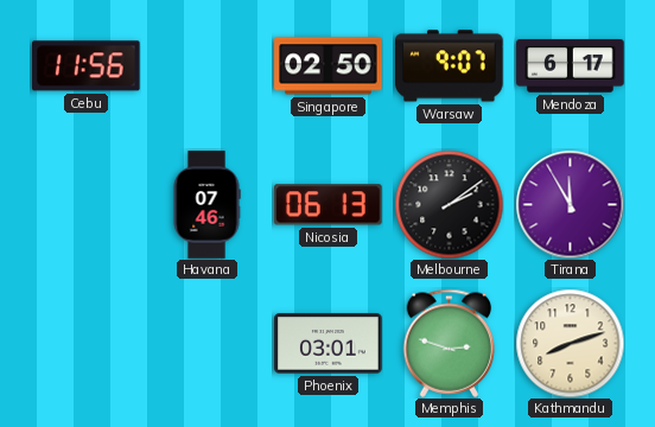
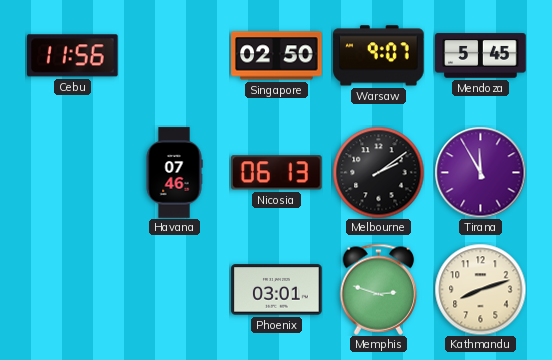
Mendoza: 6:17 -> 5:45 (481, 56)
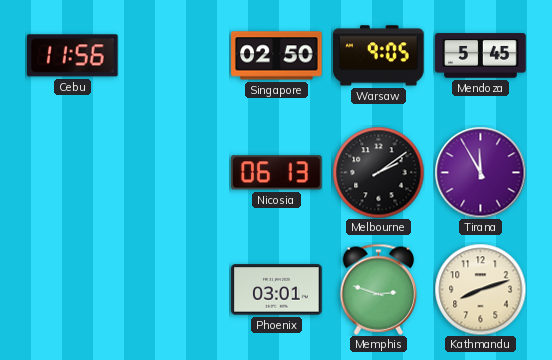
Warsaw: 9:07 -> 9:05 (379, 56)
Havana: 07:46 -> none (174, 173)
